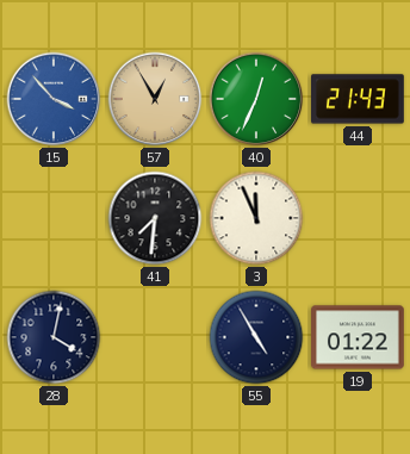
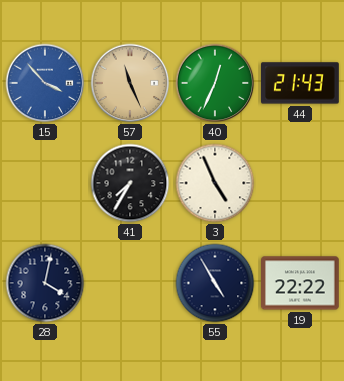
57: 12:55 -> 11:26 (130, 83)
41: 7:31 -> 7:35 (130, 183)
3: 11:56 -> 4:56 (215, 183)
19: 01:22 -> 22:22 (301, 283)
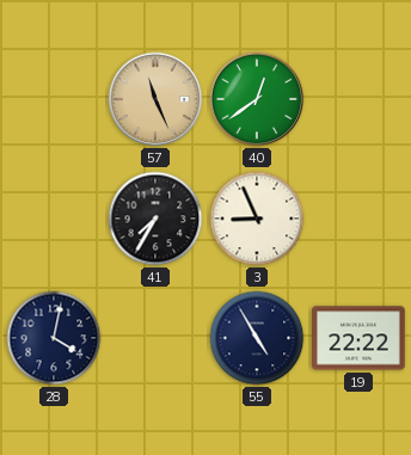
15: 3:53 -> none (45, 83)
40: 12:34 -> 12:39 (257, 99)
44: 21:43 -> none (301, 83)
3: 4:56 -> 8:56 (257, 219)
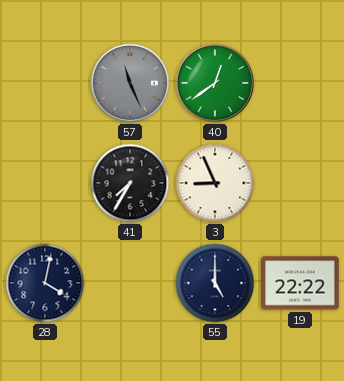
57 dial: champagne -> grey (130, 83)
55: 4:55 -> 5:00 (215, 283)
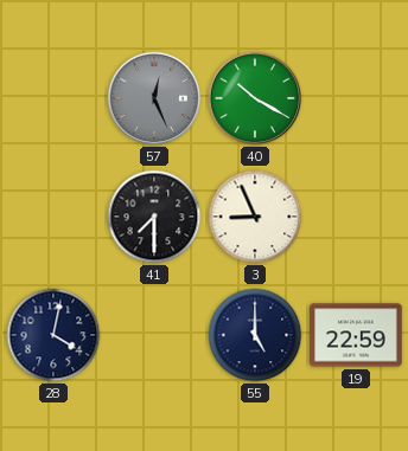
57: 11:26 -> 12:26 (154, 98)
40: 12:39 -> 10:20 (255, 98)
41: 7:35 -> 7:30 (154, 217)
19: 22:22 -> 22:59 (357, 335)
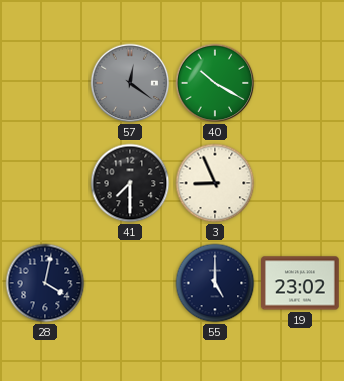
57: 12:26 -> 12:21 (130, 83)
19: 22:59 -> 23:02 (301, 283)
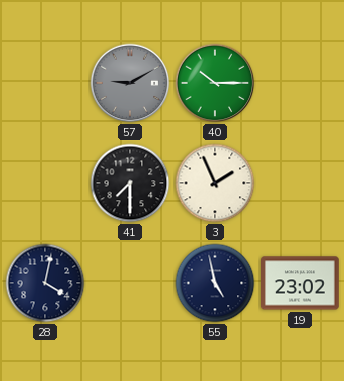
57: 12:21 -> 9:10 (130, 83)
40: 10:20 -> 10:15 (215, 83)
3: 8:56 -> 1:56 (215, 183)
55: 5:00 -> 4:58 (215, 283)
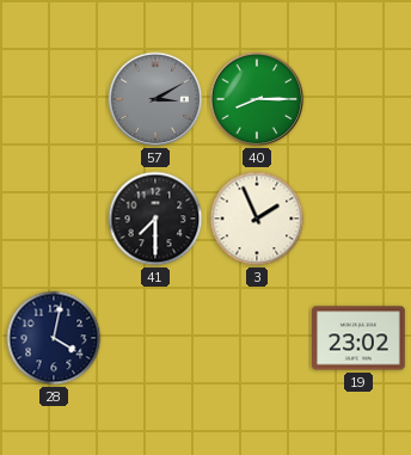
57: 9:10 -> 3:10 (155, 99)
40: 10:15 -> 8:15 (257, 99)
55: 4:58 -> none (215, 283)
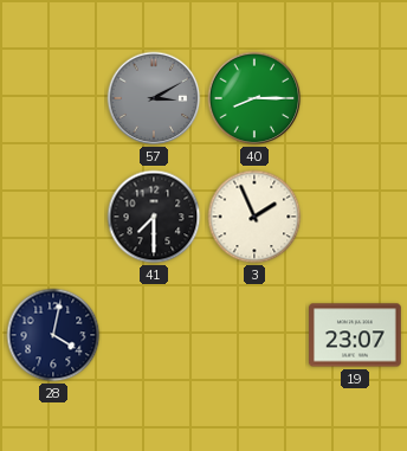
19: 23:02 -> 23:07 (356, 335)
